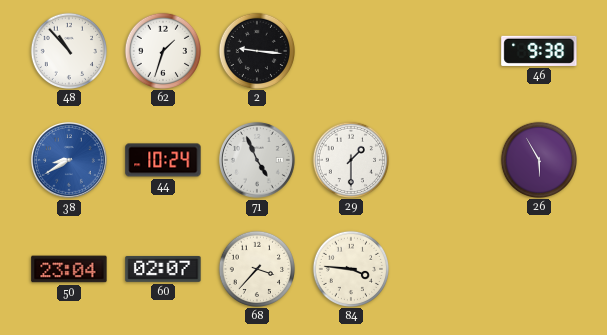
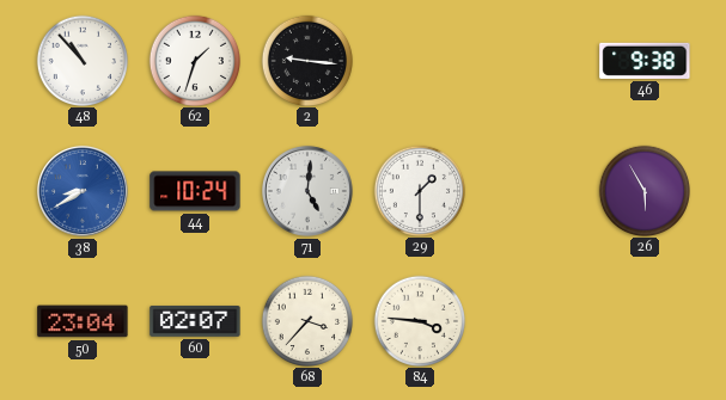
71: 4:56 -> 5:01 (307, 191)
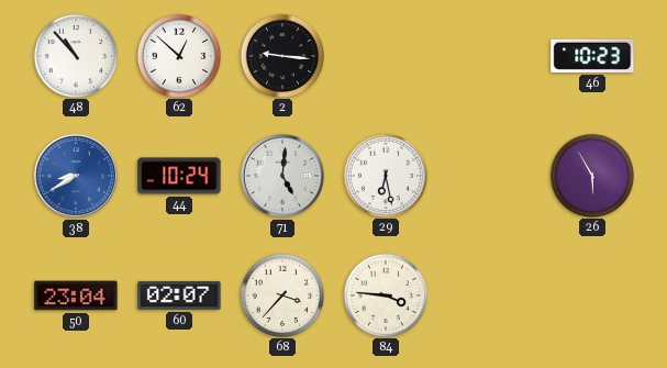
62: 1:33 -> 12:52 (178, 55)
46: 9:38 -> 10:23 (592, 56)
29: 1:30 -> 6:28 (385, 175)
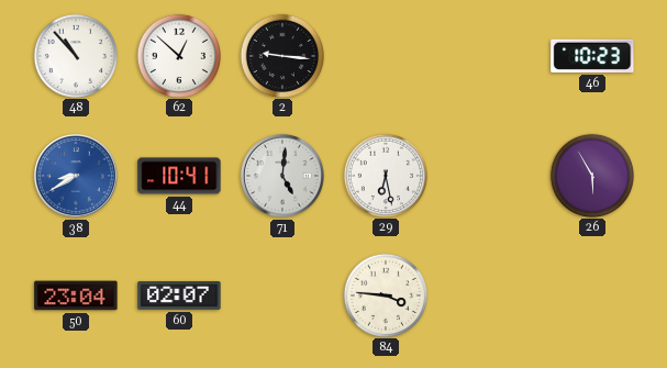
44: 10:24 -> 10:41 (179, 176)
68: 3:37 -> none (281, 294)
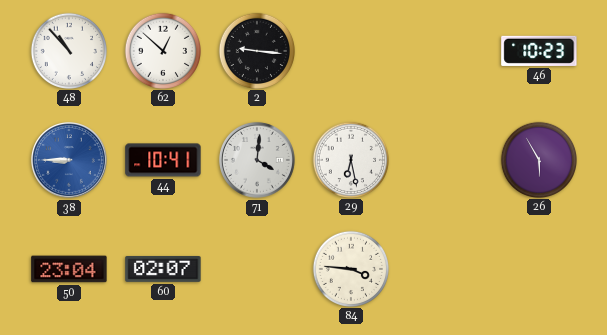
38: 8:40 -> 8:45 (69, 160)
71: 5:01 -> 4:01 (257, 160)
